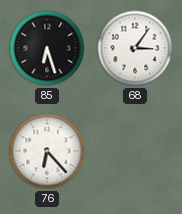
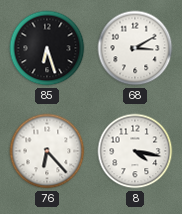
68: 3:06 -> 3:10 (135, 48)
8: none -> 4:17 (135, 151)
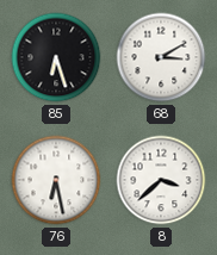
76: 6:23 -> 6:28 (56, 180)
8: 4:17 -> 3:38 (161, 180)
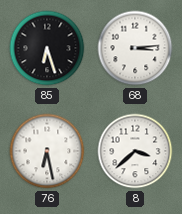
68: 3:10 -> 3:14 (135, 48)
